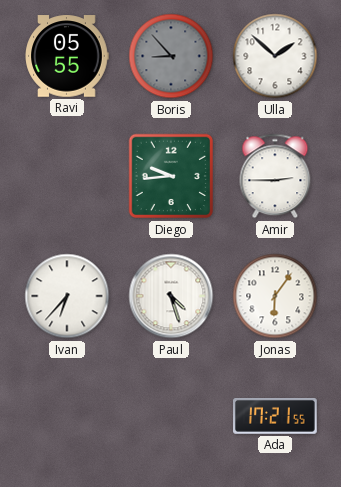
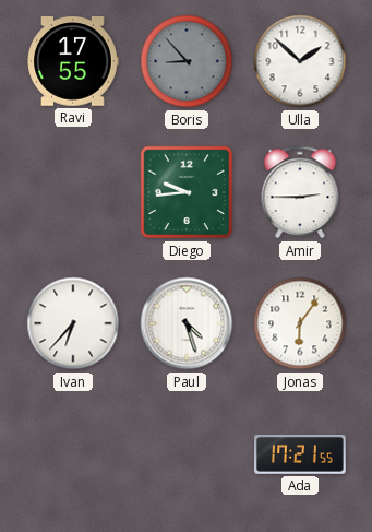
Ravi: 05:55 -> 17:55 (73, 61)
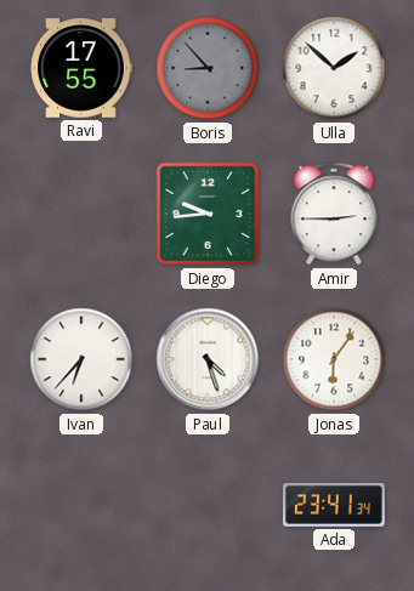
Ada: 17:21 -> 23:41 (335, 506)
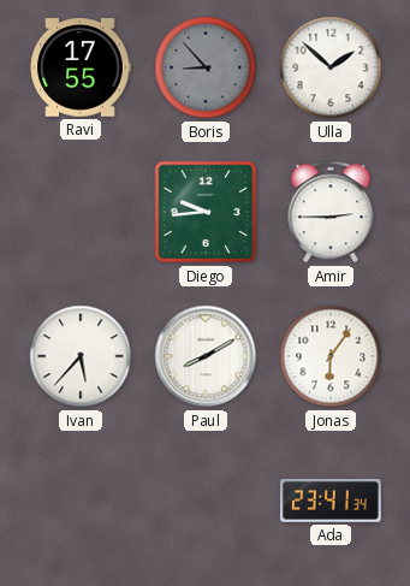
Ivan: 6:37 -> 5:37 (81, 356)
Paul: 4:27 -> 8:10 (206, 356)
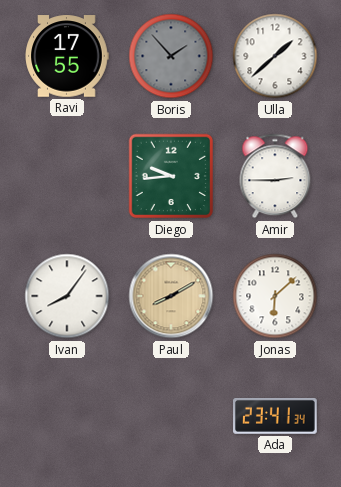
Boris: 8:53 -> 1:53 (171, 56)
Ulla: 1:52 -> 1:38 (275, 56)
Ivan: 5:37 -> 8:06 (67, 296)
Paul dial: white -> champagne (171, 296)
Jonas: 6:06 -> 6:08 (275, 296)
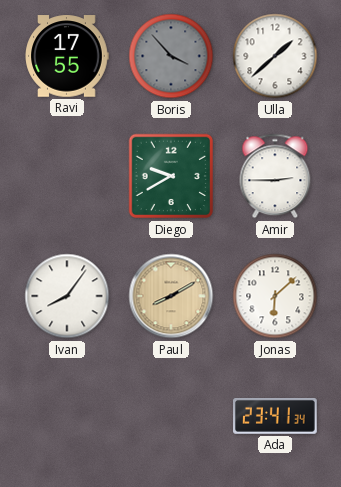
Boris: 1:53 -> 3:53 (171, 56)
Diego: 9:44 -> 9:40 (171, 176)
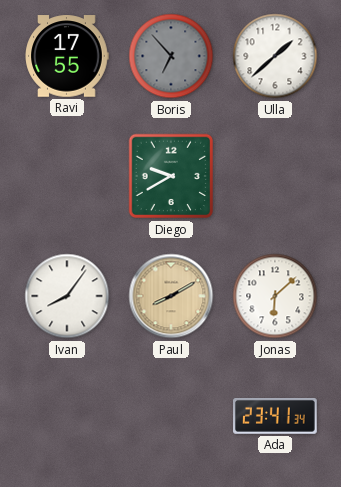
Boris: 3:53 -> 6:53 (171, 56)
Amir: 2:45 -> none (275, 176)
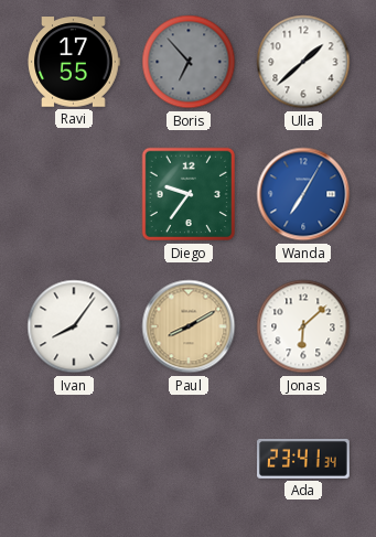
Diego: 9:40 -> 9:36 (189, 194)
Wanda: none -> 7:05 (303, 194)
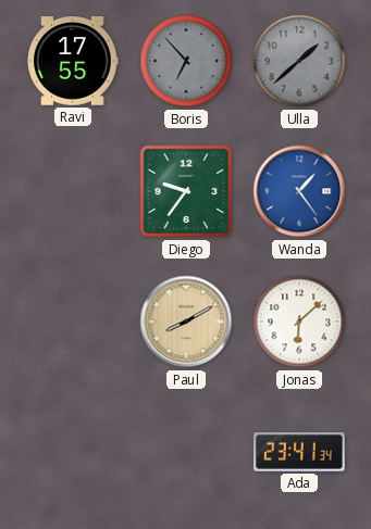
Ulla dial: white -> grey (299, 61)
Wanda: 7:05 -> 1:24 (299, 191)
Ivan: 8:06 -> none (74, 326)
